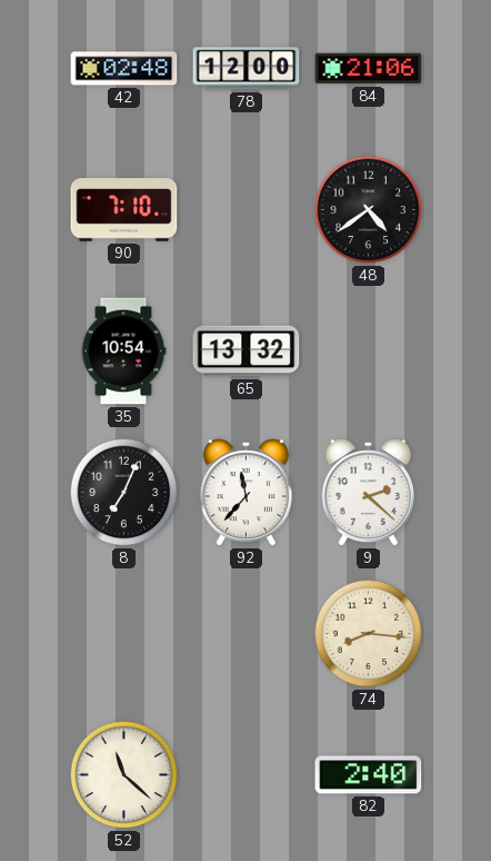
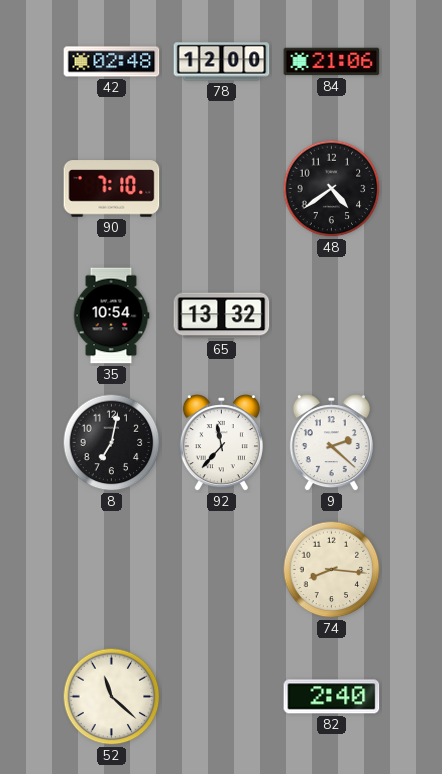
8: 7:04 -> 7:02 (112, 443)
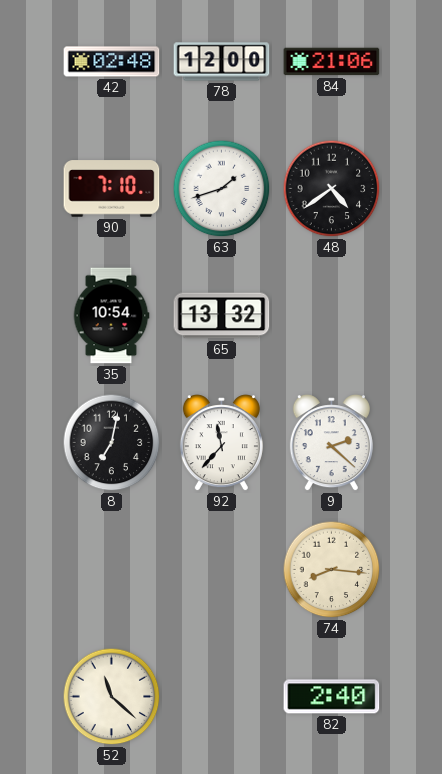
63: none -> 1:42 (222, 189)
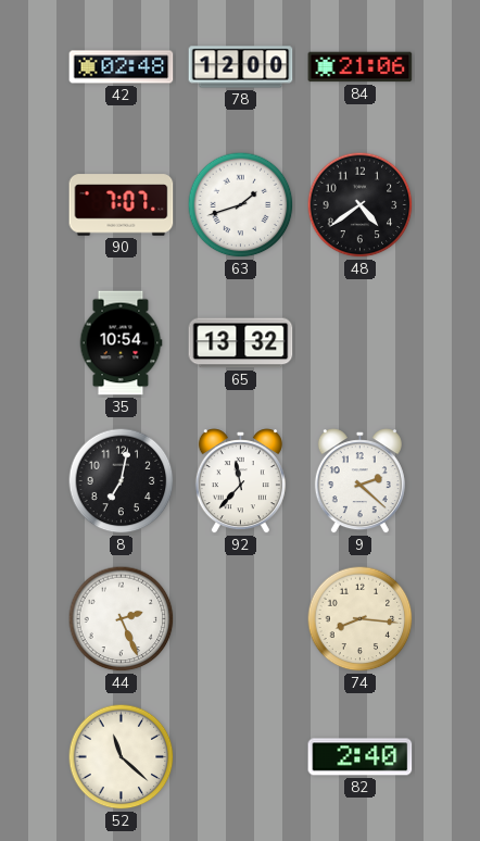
90: 7:10 -> 7:07 (122, 205)
44: none -> 2:26 (122, 619)
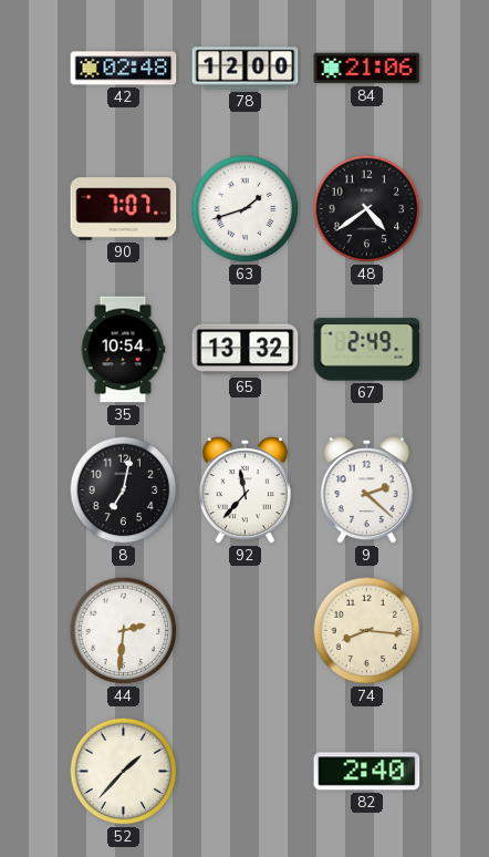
67: none -> 2:49 (367, 350)
44: 2:26 -> 2:31 (124, 631)
52: 11:22 -> 1:37 (124, 772)
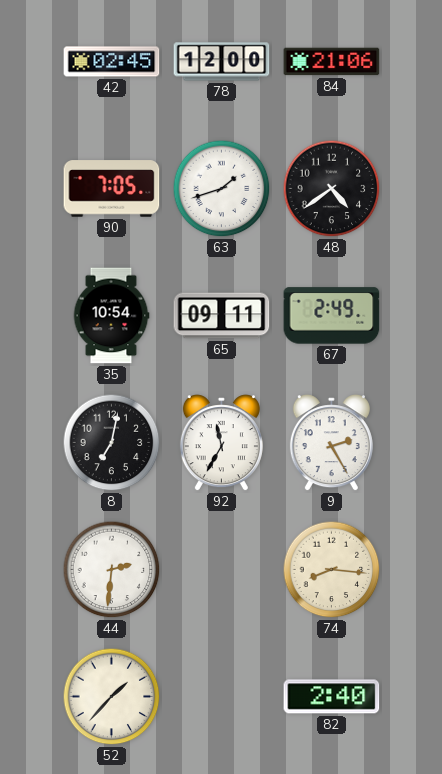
42: 02:48 -> 02:45 (112, 62)
90: 7:07 -> 7:05 (112, 189)
65: 13:32 -> 09:11 (222, 316)
92: 11:37 -> 11:35 (221, 443)
9: 2:22 -> 2:25 (331, 443)
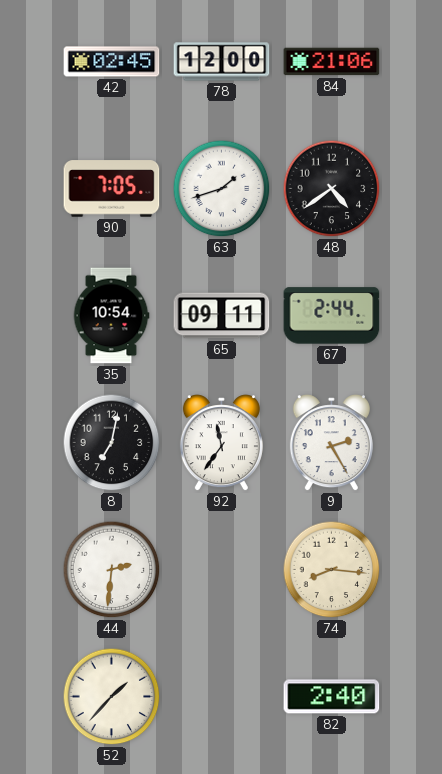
67: 2:49 -> 2:44 (332, 316)
92: 11:35 -> 11:36 (221, 443)
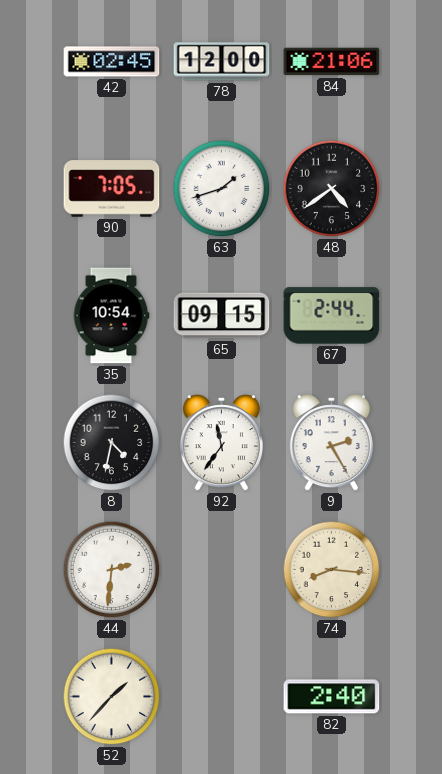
65: 09:11 -> 09:15 (222, 316)
8: 7:02 -> 4:32 (112, 443)
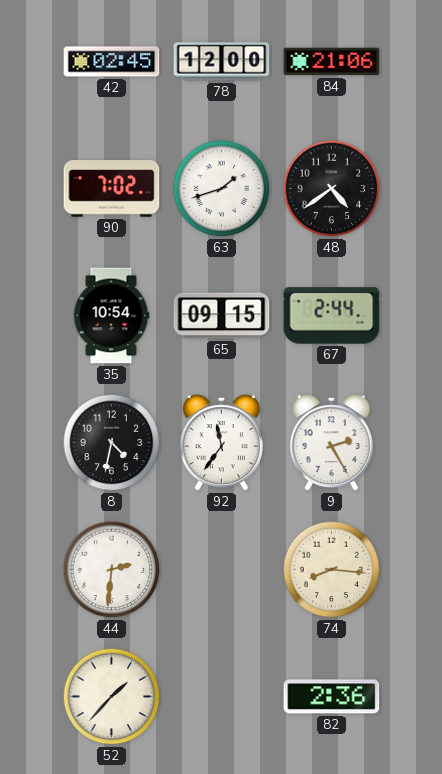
90: 7:05 -> 7:02 (112, 189)
82: 2:40 -> 2:36 (332, 697)
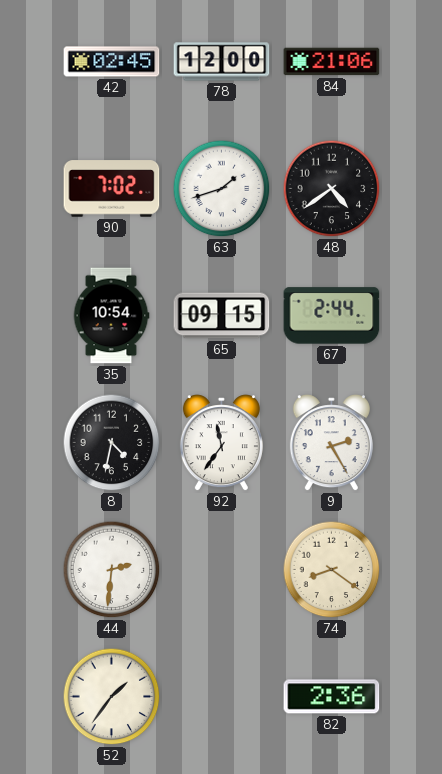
74: 8:16 -> 8:21 (332, 570)
52: 1:37 -> 1:36 (112, 697)
